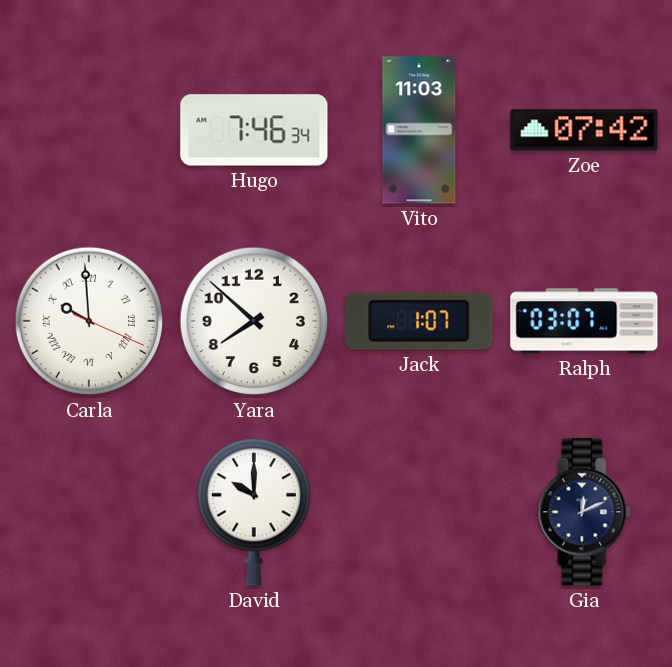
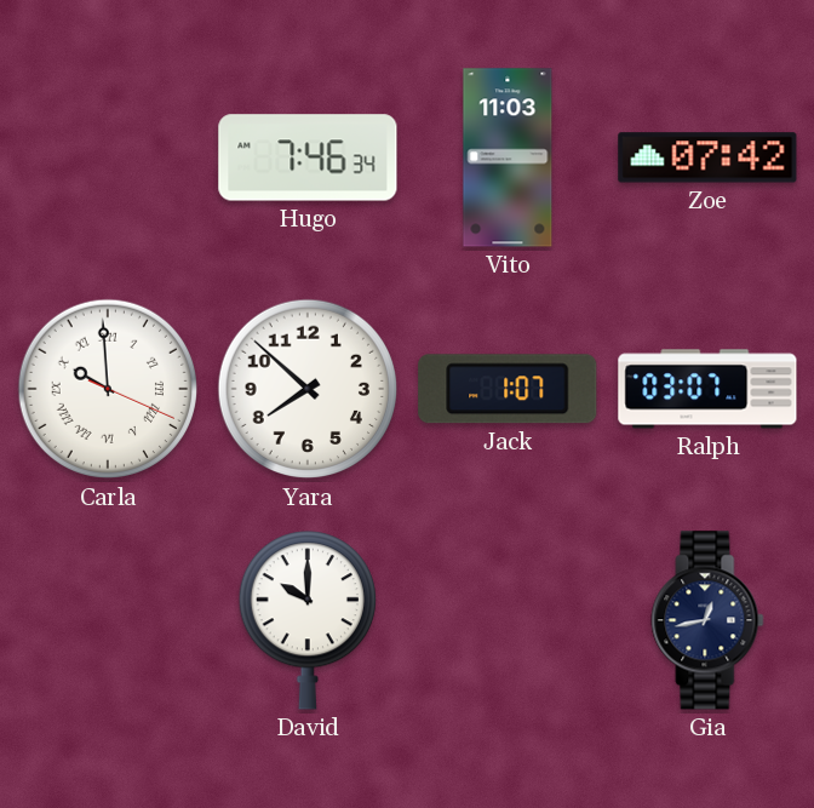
Gia: 12:11 -> 12:43 (707, 620)
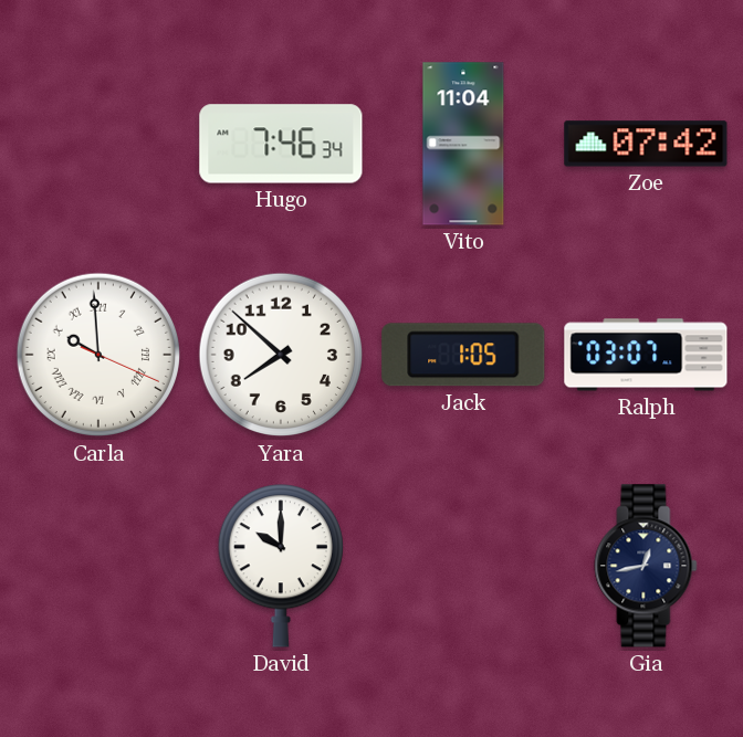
Vito: 11:03 -> 11:04 (463, 144)
Jack: 1:07 -> 1:05 (463, 355)
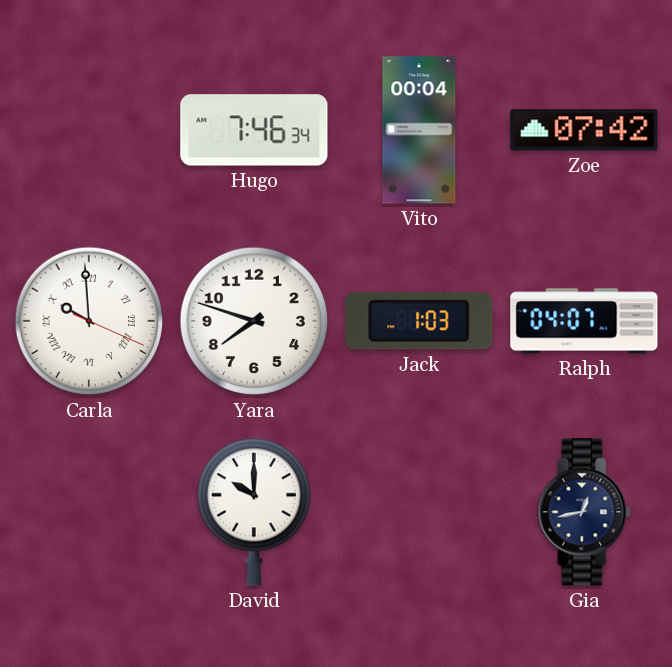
Vito: 11:04 -> 00:04 (419, 130)
Yara: 7:52 -> 7:48 (254, 321)
Jack: 1:05 -> 1:03 (419, 321)
Ralph: 03:07 -> 04:07 (584, 321)
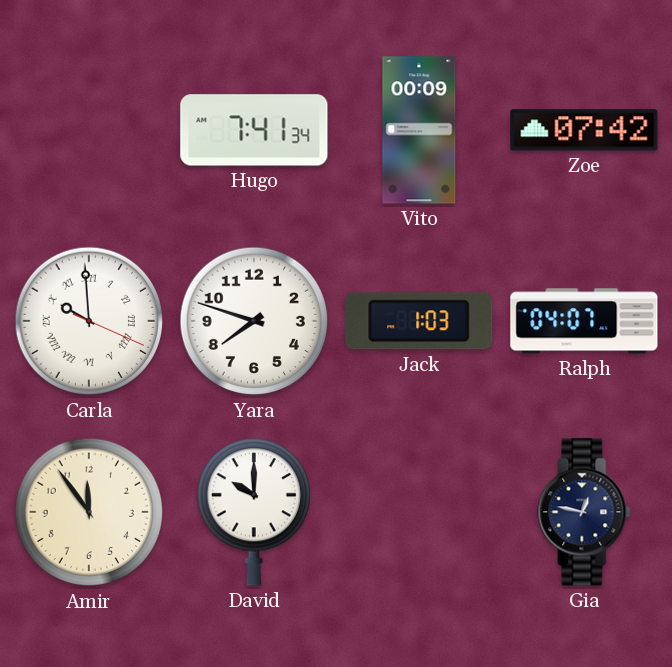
Hugo: 7:46 -> 7:41 (254, 130)
Vito: 00:04 -> 00:09 (419, 130)
Amir: none -> 11:54 (89, 512)
Gia: 12:43 -> 12:47 (584, 512)
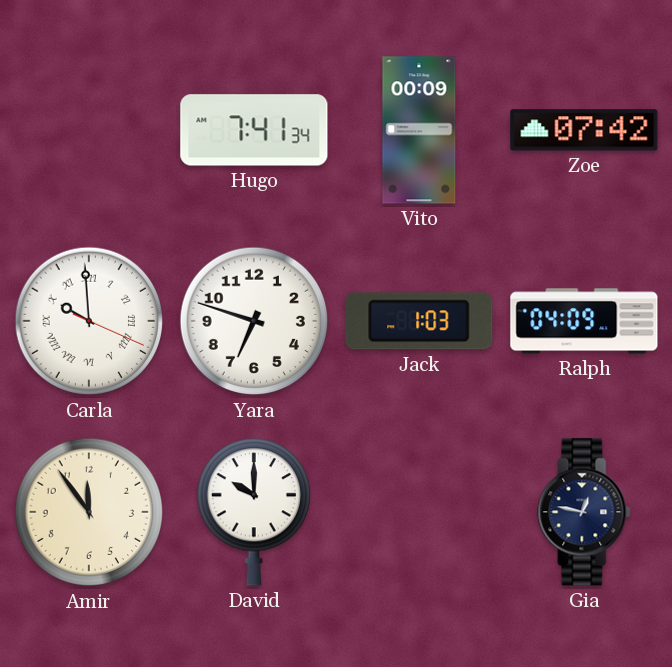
Yara: 7:48 -> 6:48 (254, 321)
Ralph: 04:07 -> 04:09 (584, 321)
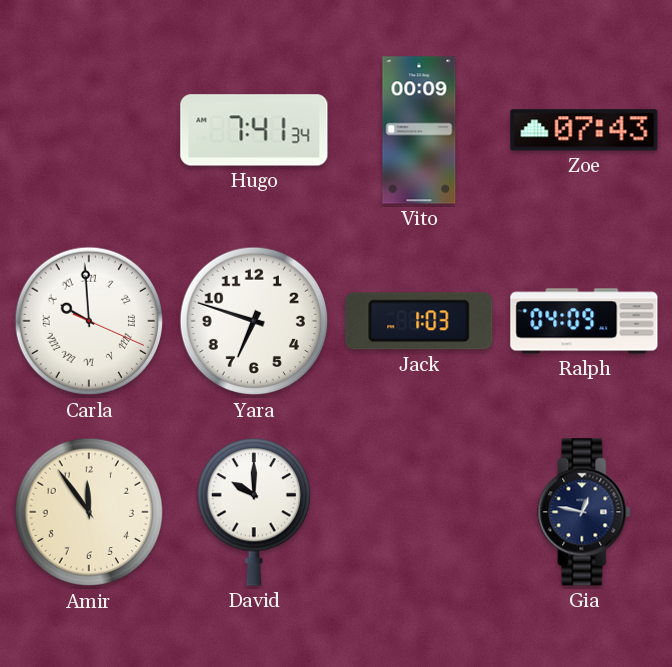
Zoe: 07:42 -> 07:43 (584, 130)
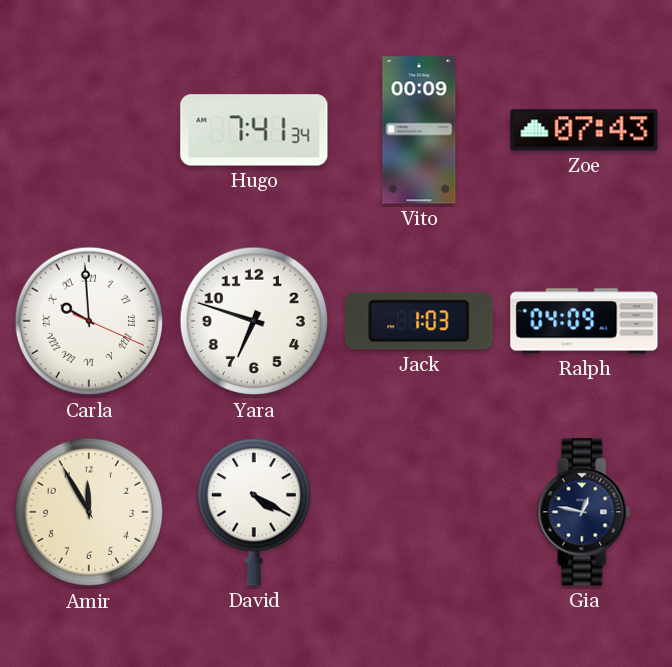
Amir: 11:54 -> 11:55 (89, 512)
David: 10:00 -> 4:20 (254, 512)
